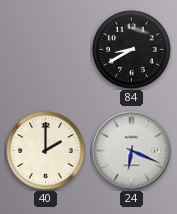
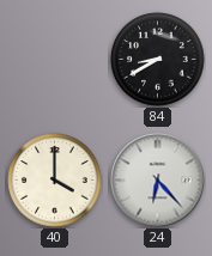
40: 2:00 -> 4:00 (55, 181)
24: 6:19 -> 6:23 (158, 181)
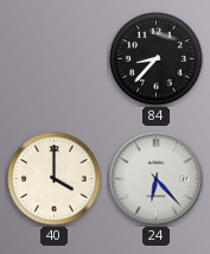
84: 8:40 -> 8:37 (157, 59)
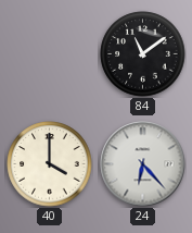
84: 8:37 -> 11:09 (143, 54)
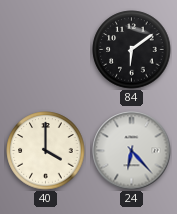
84: 11:09 -> 6:09 (132, 50)
